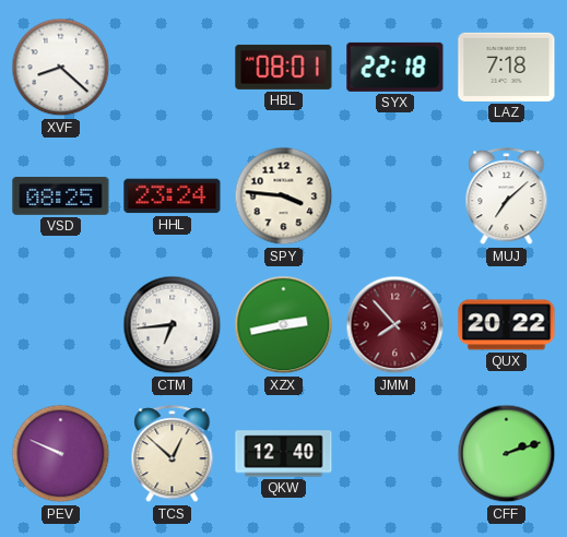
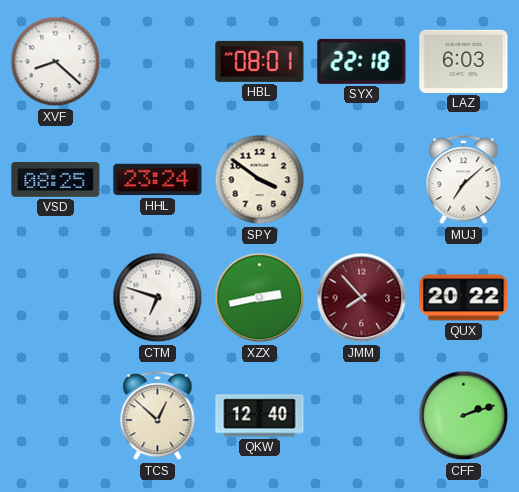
LAZ: 7:18 -> 6:03 (464, 61)
SPY: 3:46 -> 3:51 (260, 180)
CTM: 6:44 -> 6:48 (158, 298)
PEV: 9:49 -> none (61, 454)
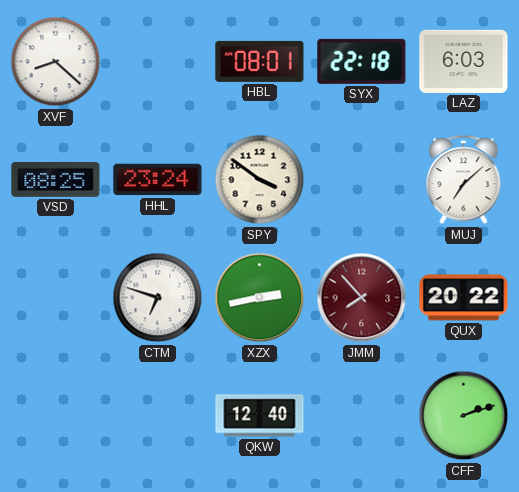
TCS: 12:52 -> none (158, 416)
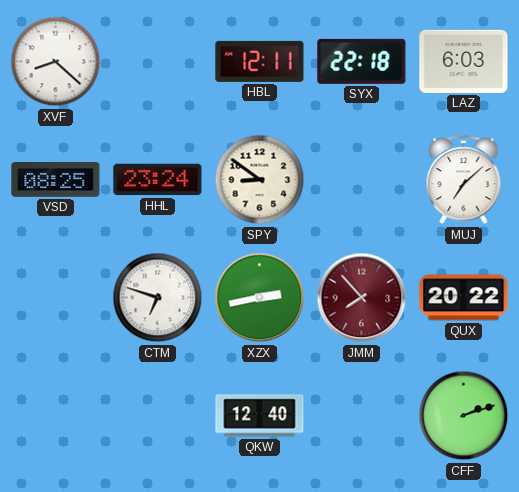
HBL: 08:01 -> 12:11 (260, 61)
SPY: 3:51 -> 8:51 (260, 180)
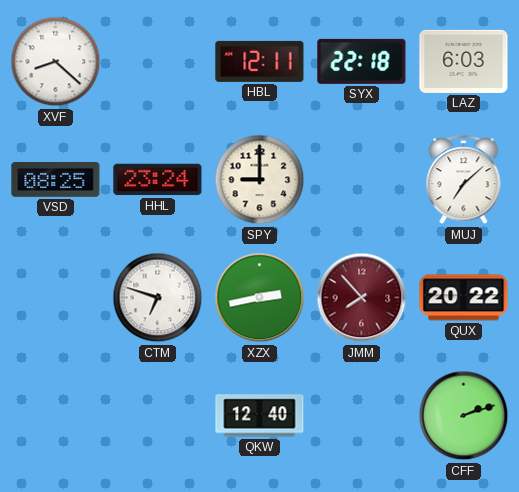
SPY: 8:51 -> 9:00 (260, 180)
